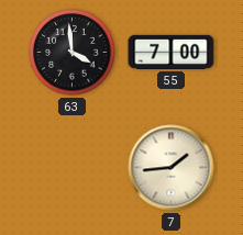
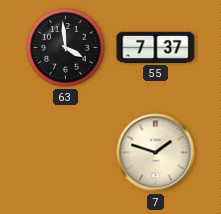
55: 7:00 -> 7:37 (156, 47)
7: 1:44 -> 1:48 (156, 153)
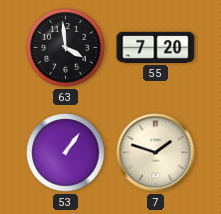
55: 7:37 -> 7:20 (156, 47)
53: none -> 1:06 (66, 153)
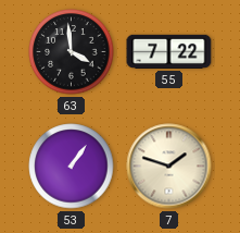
55: 7:20 -> 7:22 (169, 51)
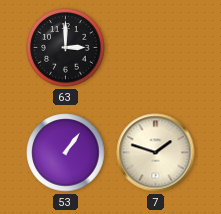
63: 3:59 -> 3:00 (66, 48)
55: 7:22 -> none (169, 51)
